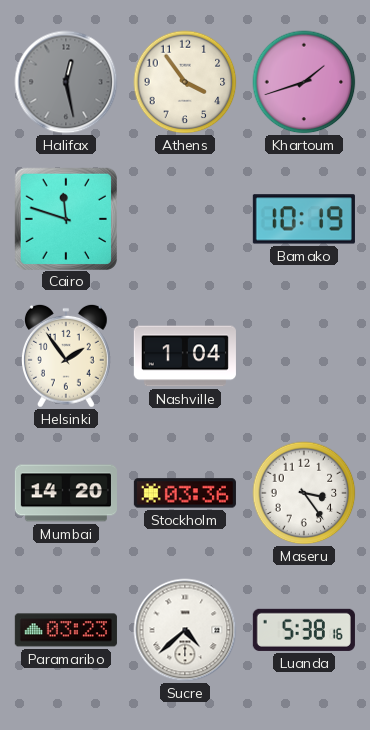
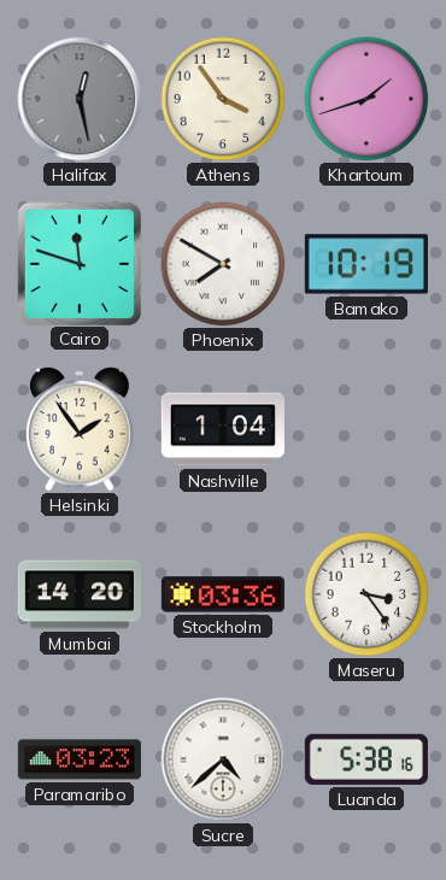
Phoenix: none -> 7:50 (223, 264)
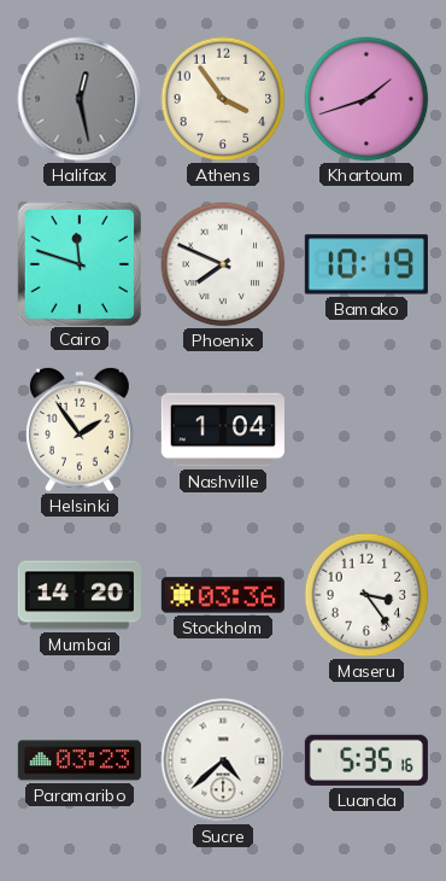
Phoenix: 7:50 -> 7:49 (223, 264)
Luanda: 5:38 -> 5:35 (366, 760)
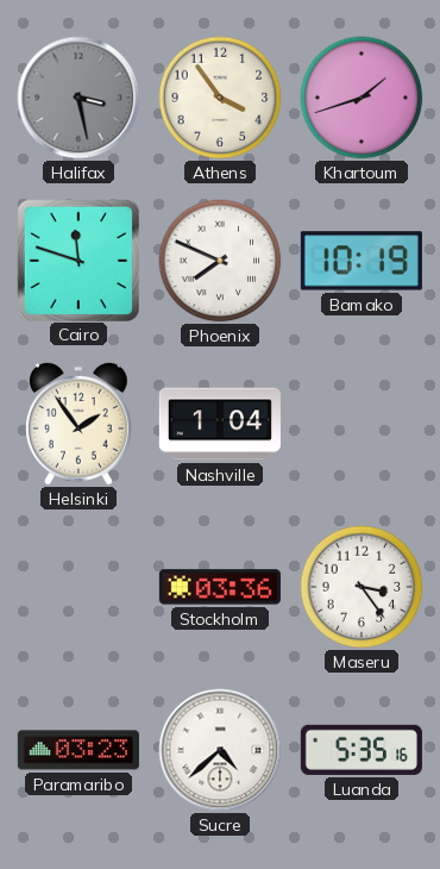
Halifax: 12:28 -> 3:28 (78, 98)
Mumbai: 14:20 -> none (80, 595)
